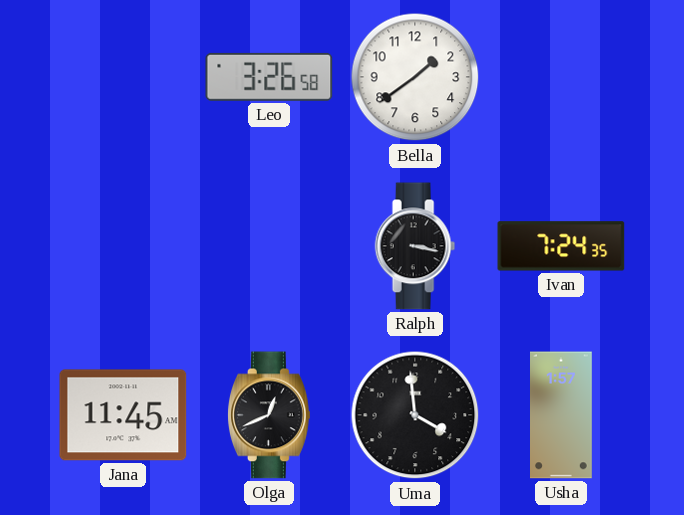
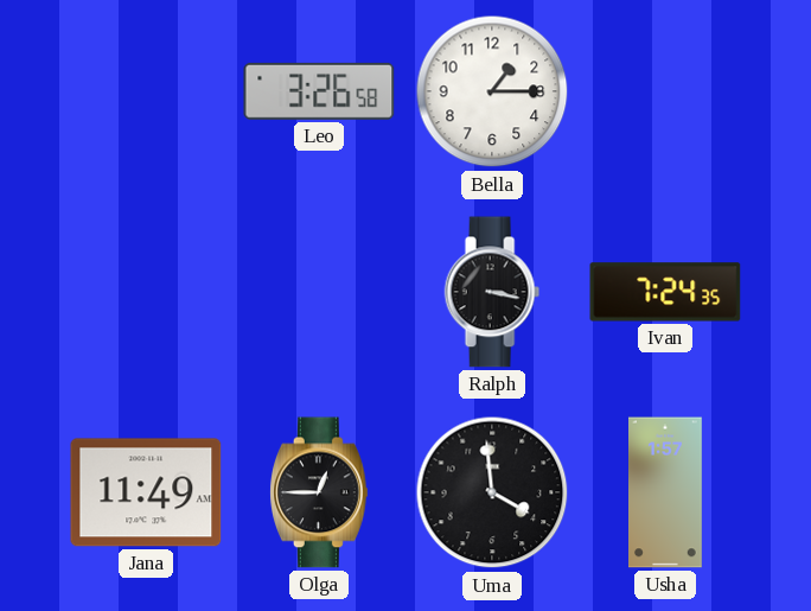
Bella: 1:39 -> 1:15 (492, 91)
Jana: 11:45 -> 11:49 (146, 492)
Olga: 12:41 -> 12:45 (319, 492)
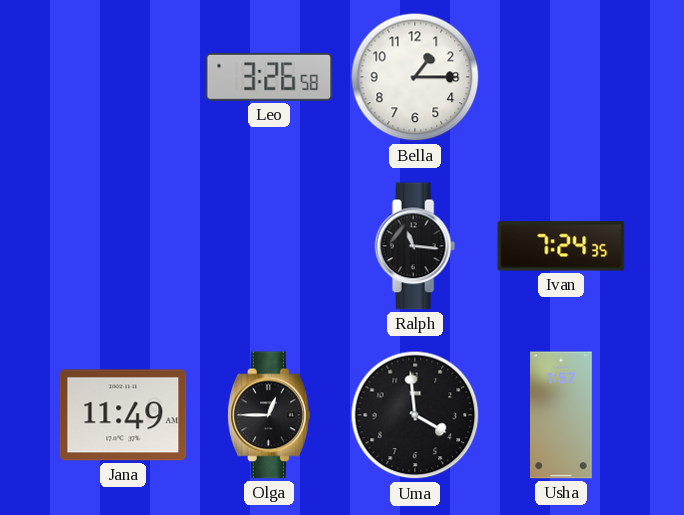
Ralph: 3:17 -> 11:16 (415, 246)
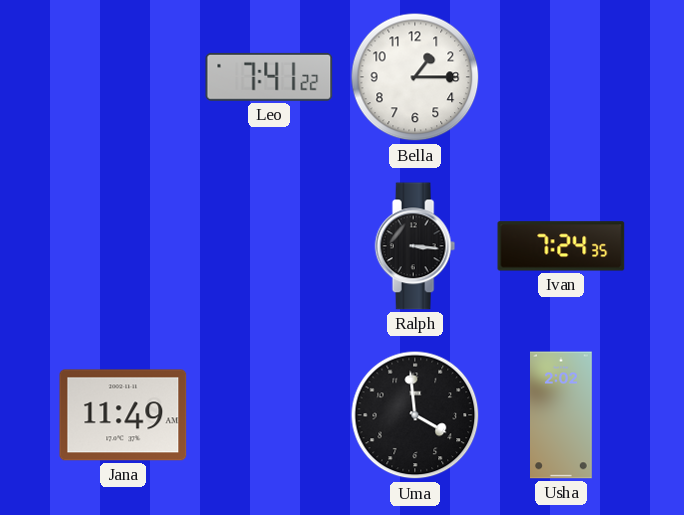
Leo: 3:26 -> 7:41 (269, 77)
Ralph: 11:16 -> 3:16 (415, 246)
Olga: 12:45 -> none (269, 415)
Usha: 1:57 -> 2:02 (562, 415)
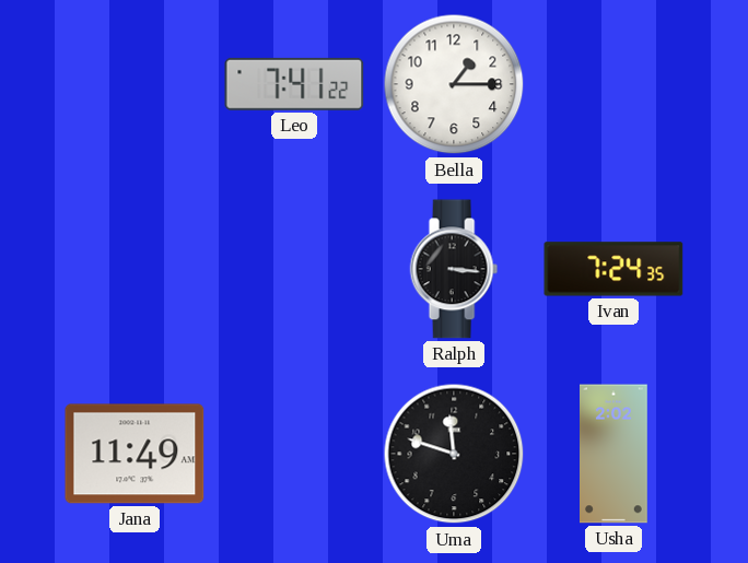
Uma: 3:59 -> 11:48 (454, 454)
